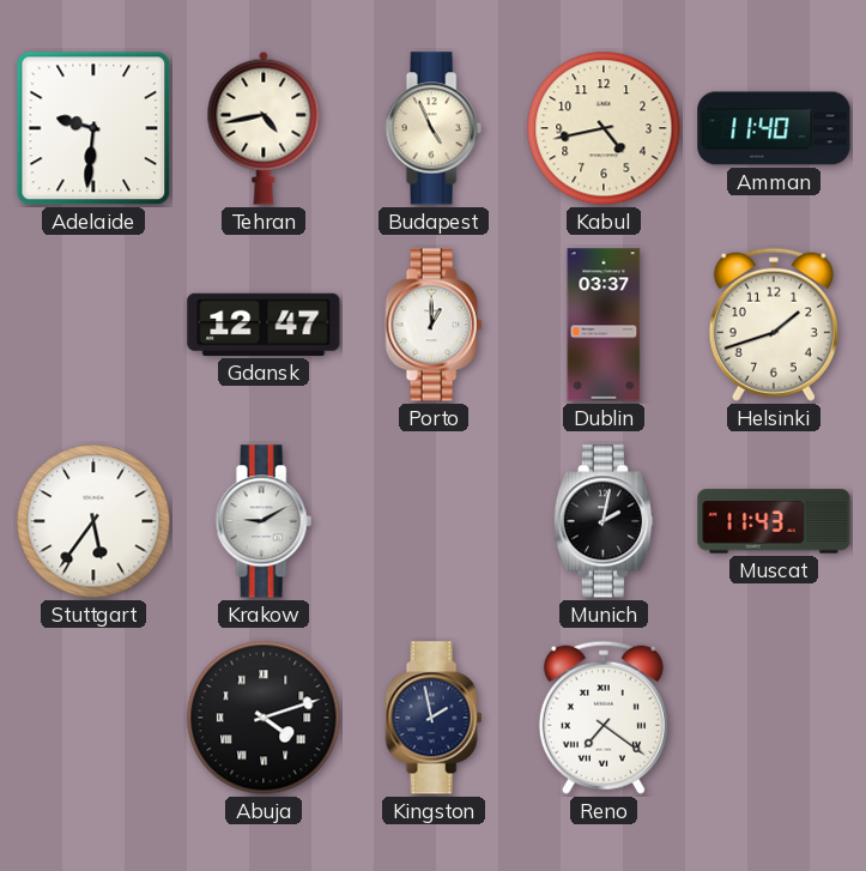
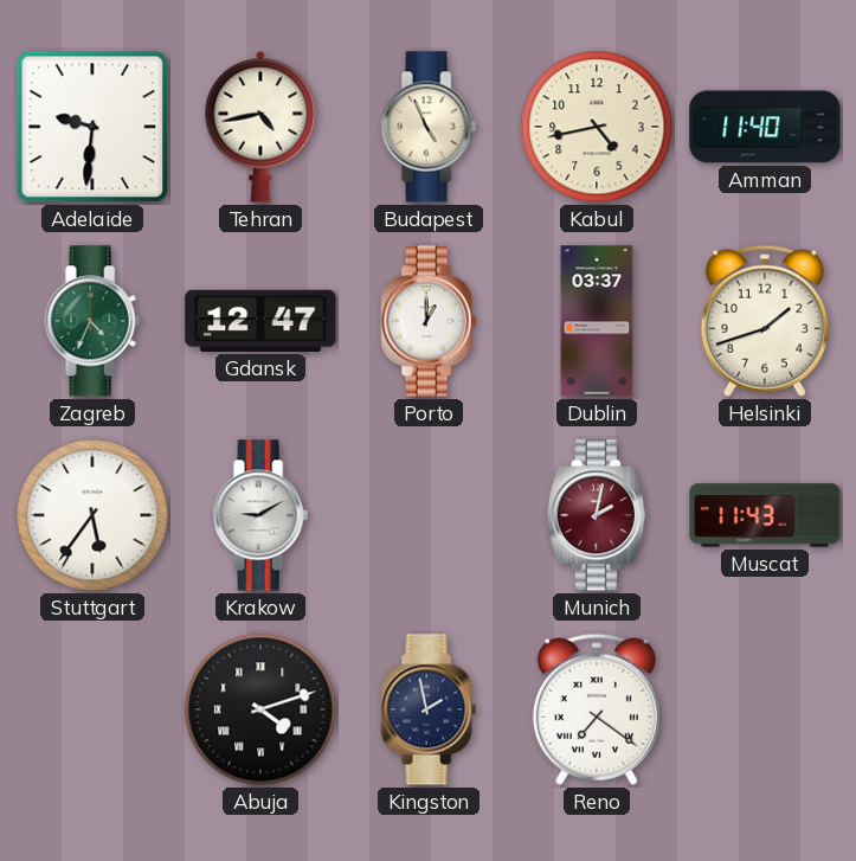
Zagreb: none -> 4:34 (92, 321)
Munich dial: black -> burgundy (597, 515)
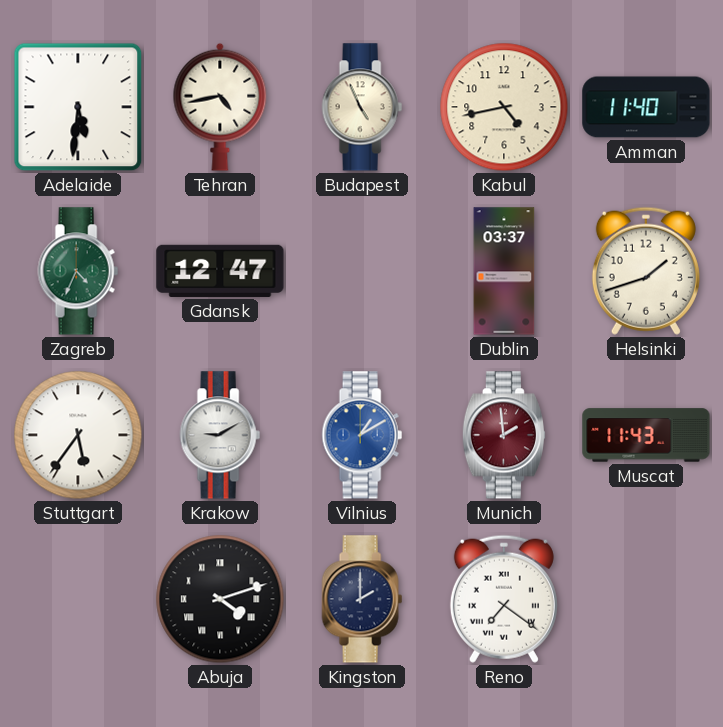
Adelaide: 9:31 -> 5:31 (78, 107)
Porto: 1:00 -> none (429, 321)
Vilnius: none -> 1:10 (362, 435)
Munich: 2:02 -> 1:59 (504, 435)
Kingston: 1:58 -> 2:00 (362, 599)
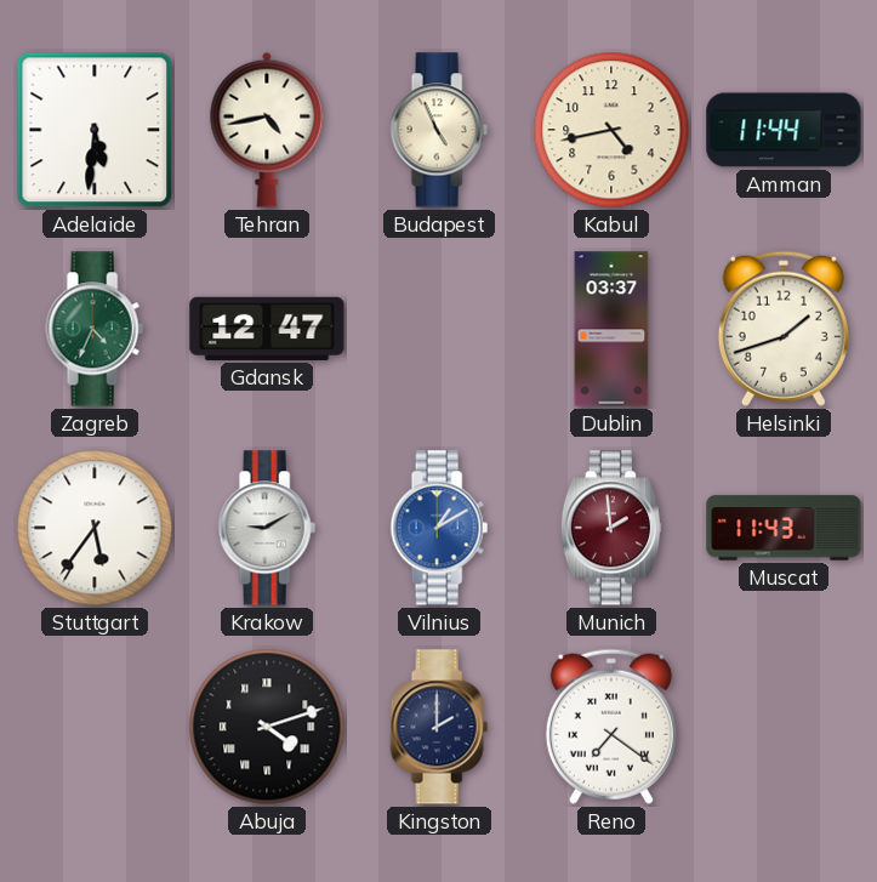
Amman: 11:40 -> 11:44 (784, 130)
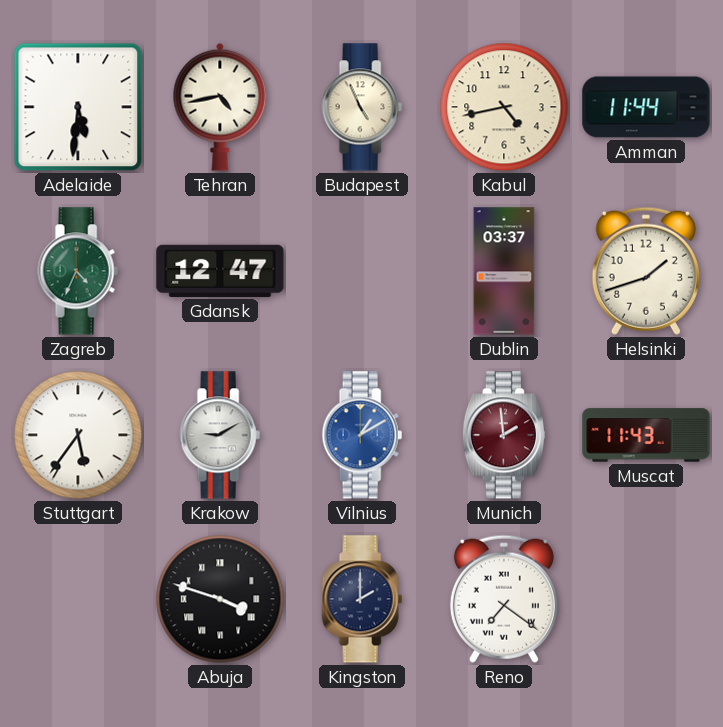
Abuja: 4:12 -> 3:48 (220, 599)
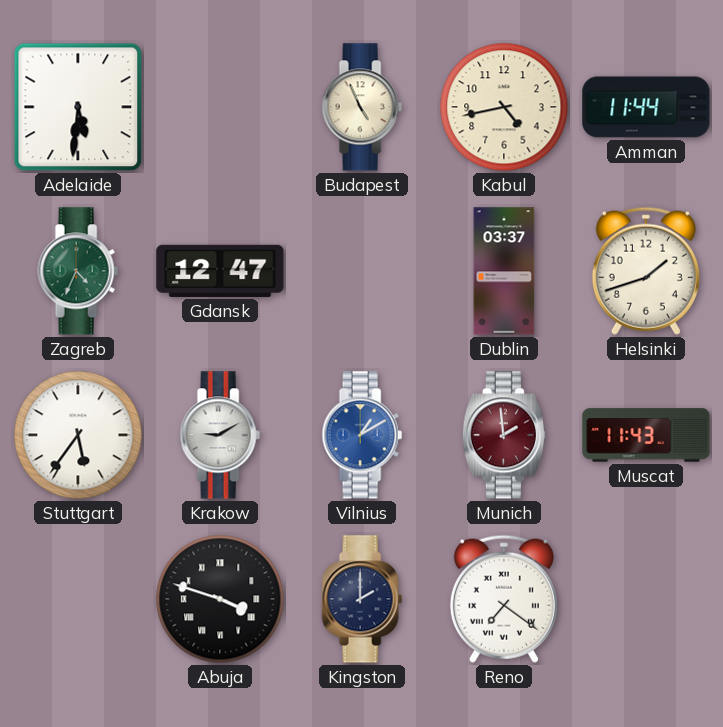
Tehran: 4:43 -> none (220, 107)
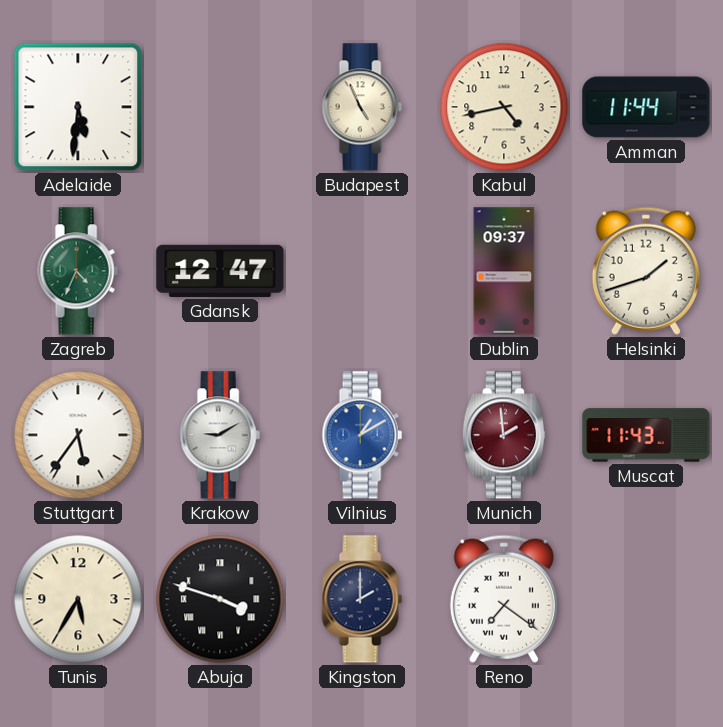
Dublin: 03:37 -> 09:37 (504, 271)
Tunis: none -> 5:35 (78, 599)
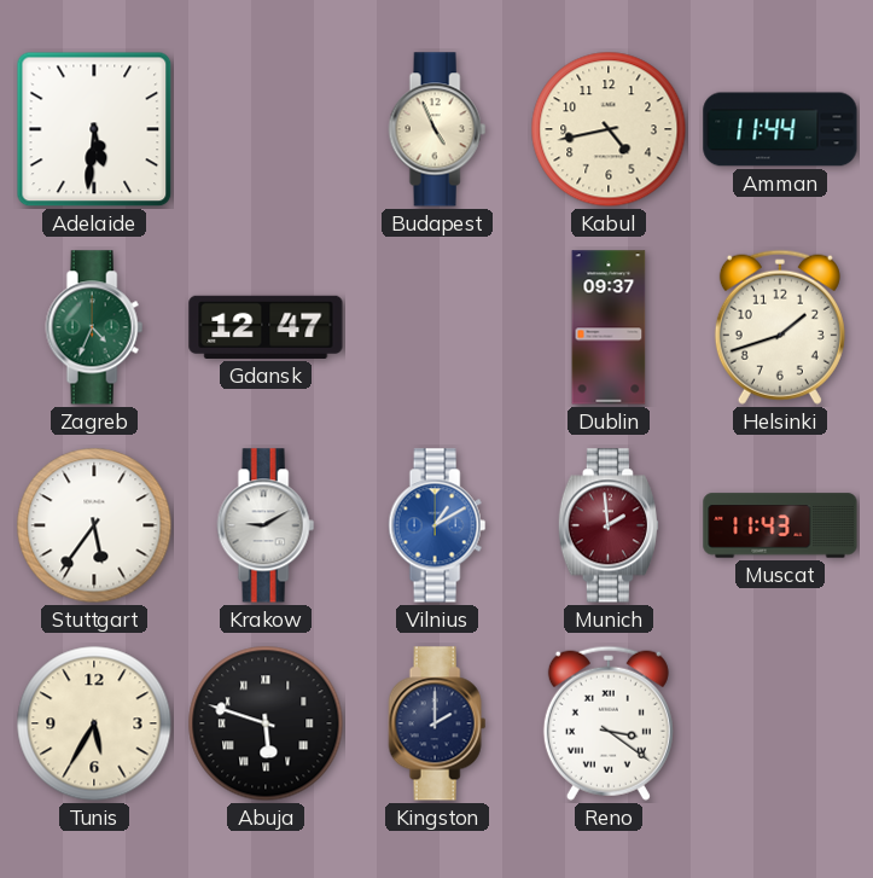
Abuja: 3:48 -> 5:48 (266, 723)
Reno: 7:21 -> 3:21 (609, 723)
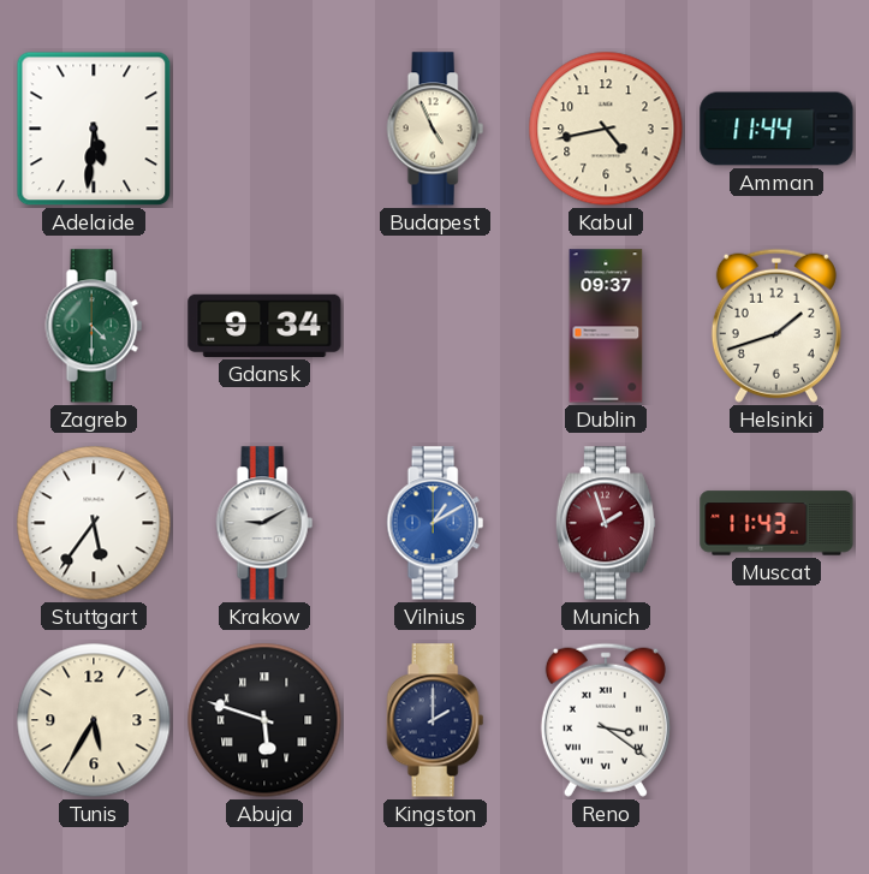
Zagreb: 4:34 -> 4:30 (94, 326)
Gdansk: 12:47 -> 9:34 (264, 326)
Munich: 1:59 -> 1:57 (606, 523)
